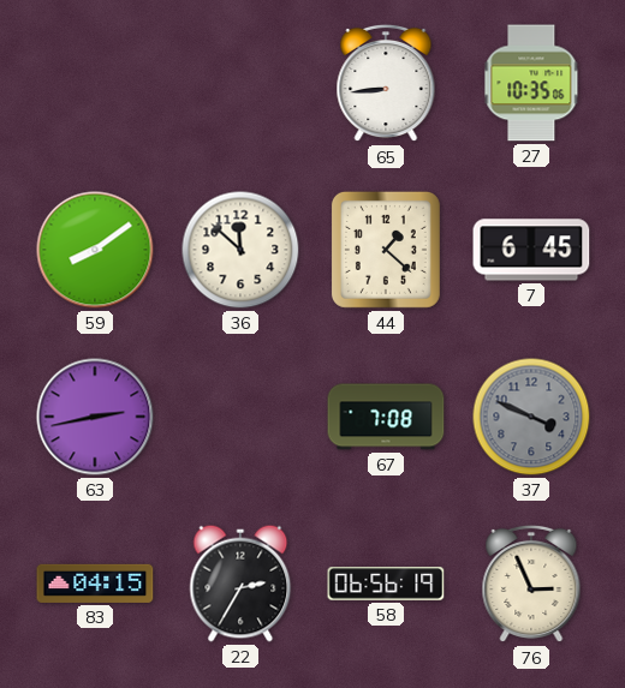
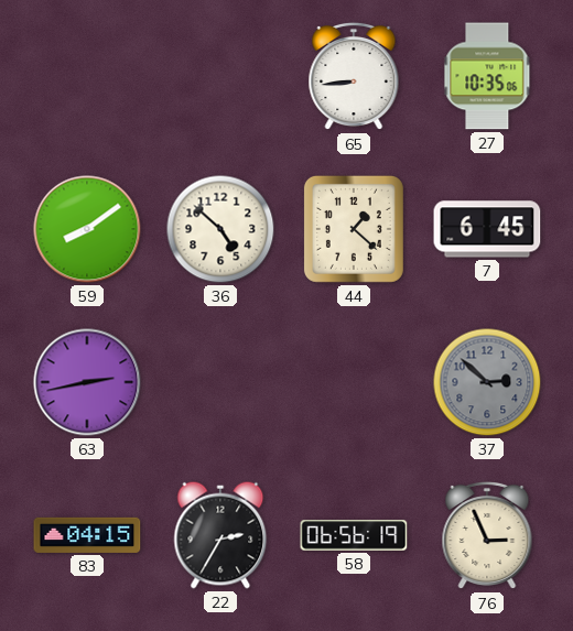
36: 11:52 -> 4:52 (220, 229)
67: 7:08 -> none (386, 417)
37: 3:49 -> 2:52 (487, 382)
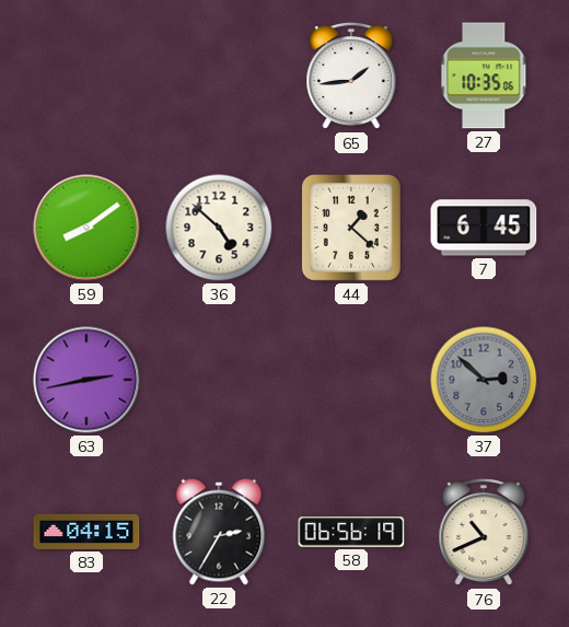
65: 8:44 -> 1:44 (351, 76)
76: 2:56 -> 10:41 (484, 532)
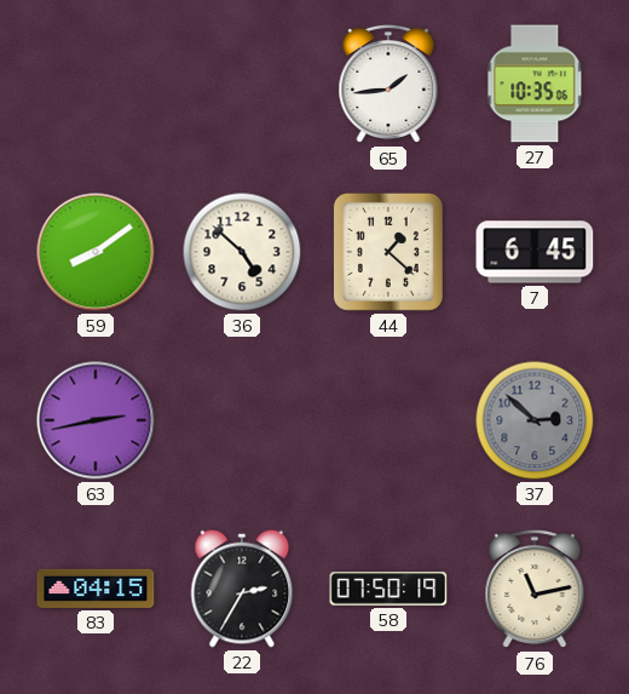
58: 06:56 -> 07:50 (388, 589)
76: 10:41 -> 11:13 (535, 589)
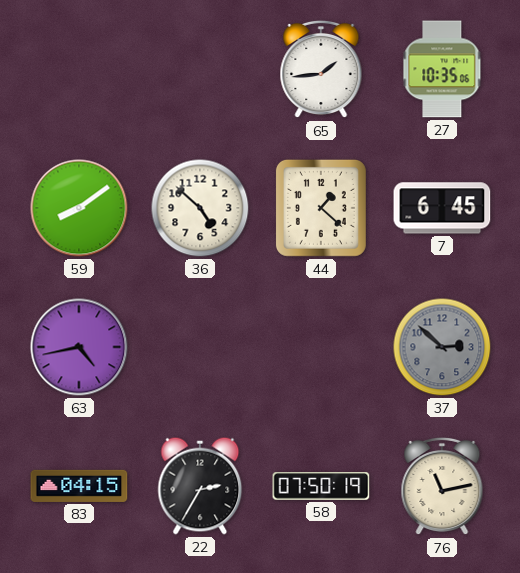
63: 2:43 -> 4:43 (79, 347)
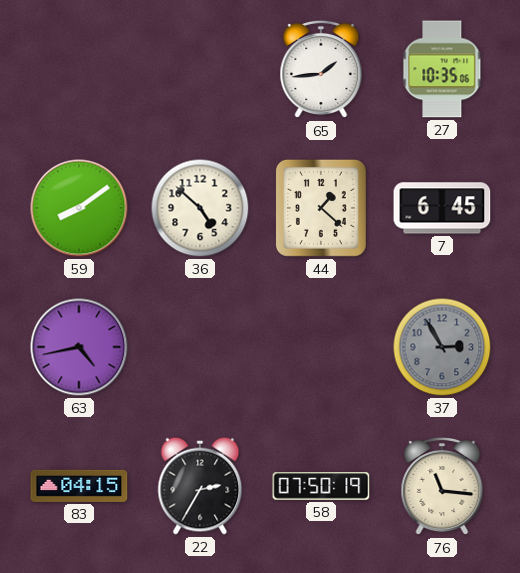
37: 2:52 -> 2:55 (442, 347)
76: 11:13 -> 11:16 (442, 486)
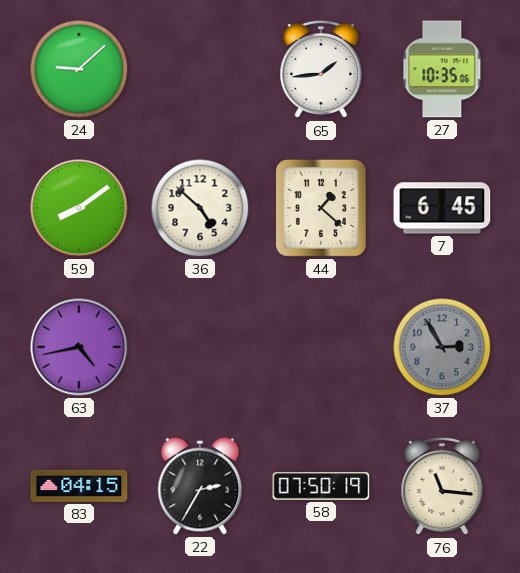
24: none -> 9:08 (79, 69)
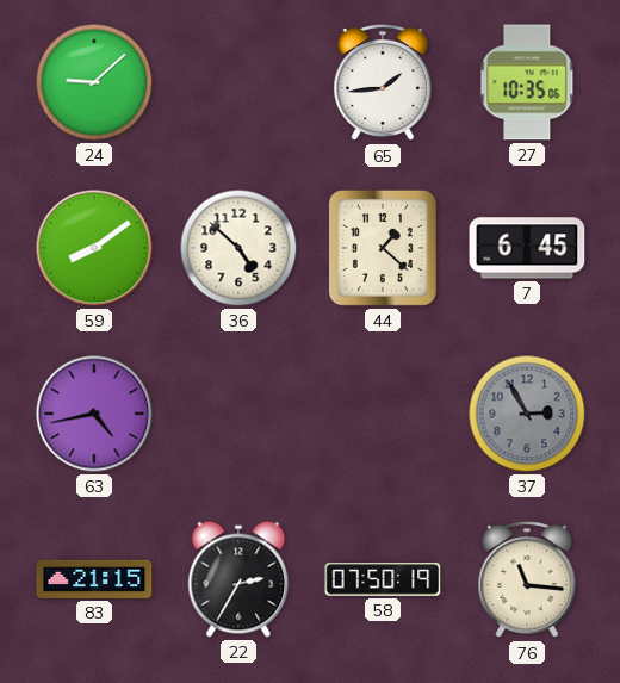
83: 04:15 -> 21:15 (94, 579)
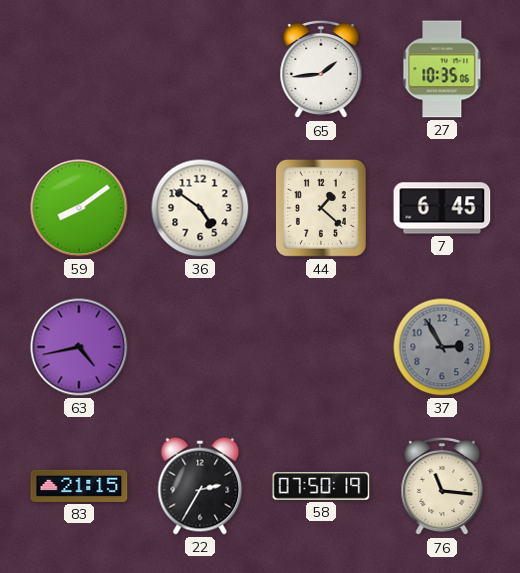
24: 9:08 -> none (94, 82)
36: 4:52 -> 4:51 (200, 208)
